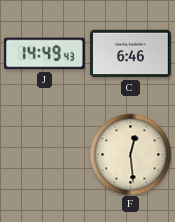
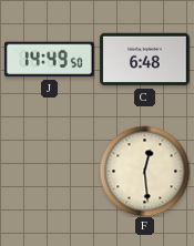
J: 14:49:43 -> 14:49:50 (49, 60)
C: 6:46 -> 6:48 (145, 60)
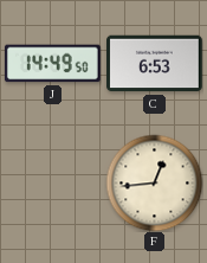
C: 6:48 -> 6:53 (155, 64)
F: 12:29 -> 12:44 (154, 182)
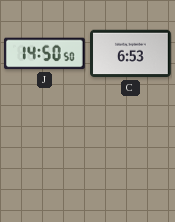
J: 14:49 -> 14:50 (44, 54)
F: 12:44 -> none (154, 182)
